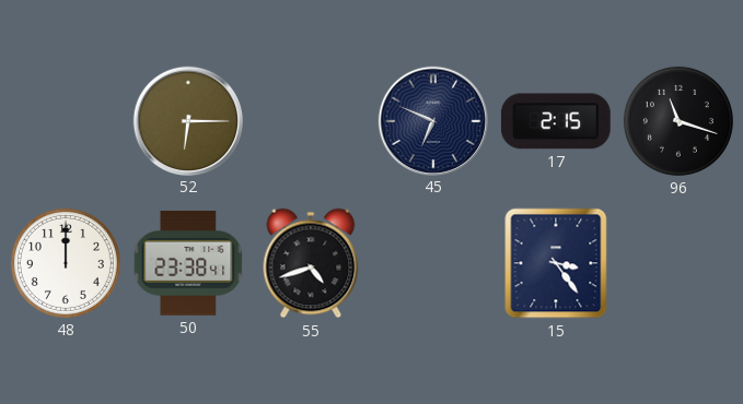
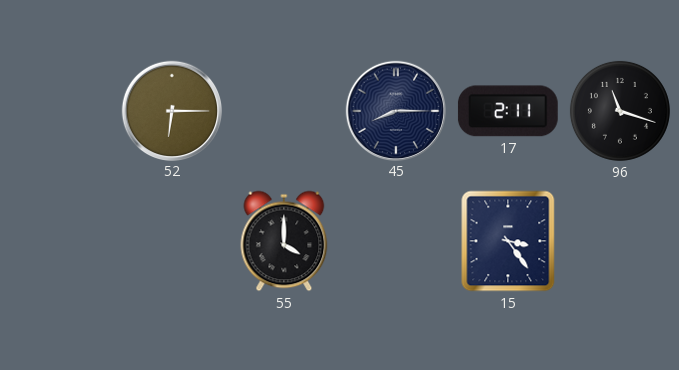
45: 6:49 -> 8:15 (395, 110)
17: 2:15 -> 2:11 (508, 111)
48: 12:00 -> none (66, 263)
50: 23:38 -> none (188, 263)
55: 4:42 -> 4:00 (284, 241)
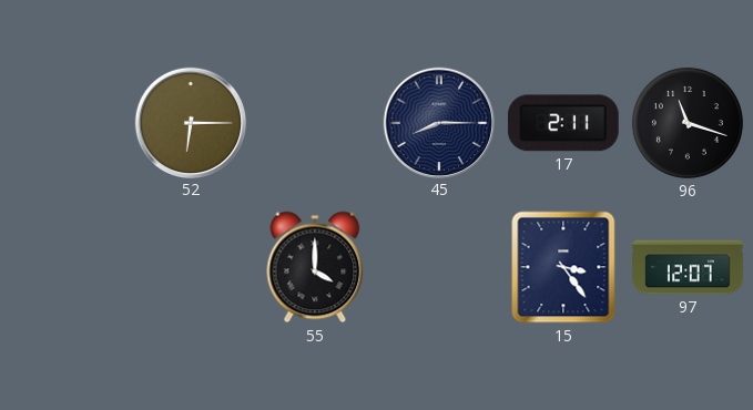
97: none -> 12:07 (688, 267)
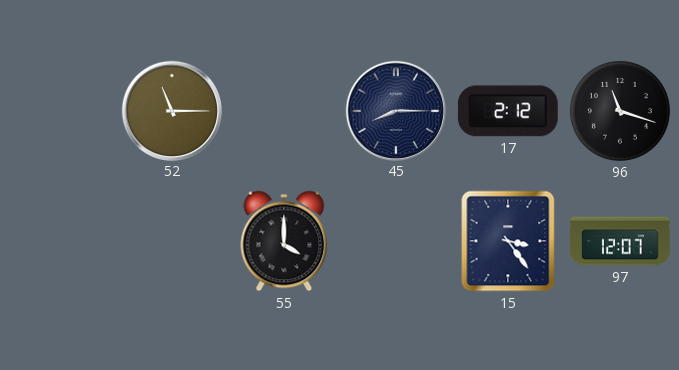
52: 6:15 -> 11:15 (171, 110)
17: 2:11 -> 2:12 (508, 111)
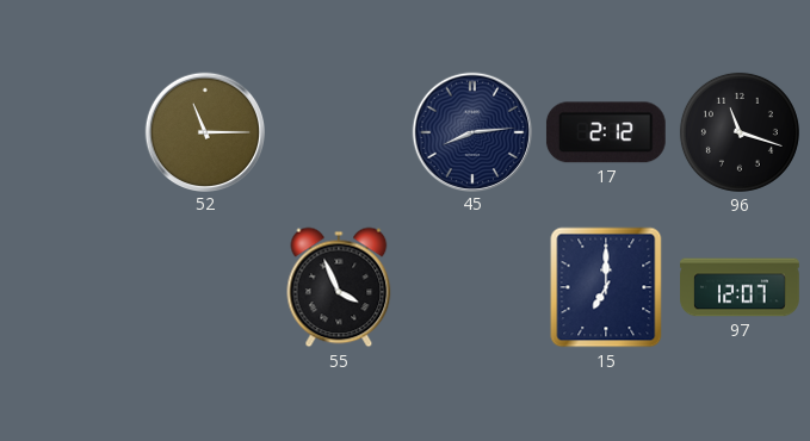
45: 8:15 -> 8:14 (471, 131)
55: 4:00 -> 3:56 (339, 287)
15: 3:24 -> 7:00 (606, 287)
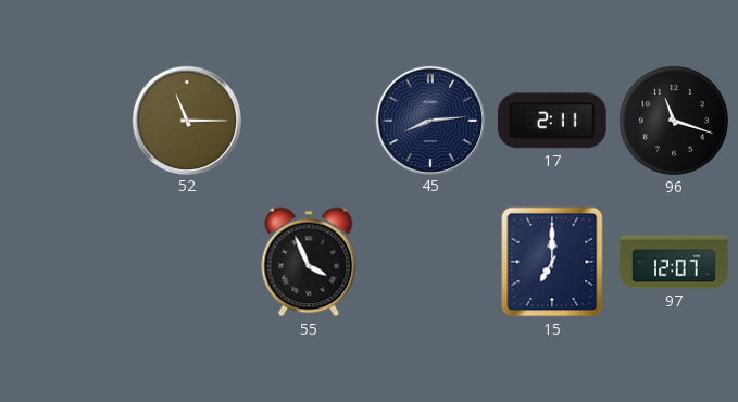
17: 2:12 -> 2:11 (552, 121)
